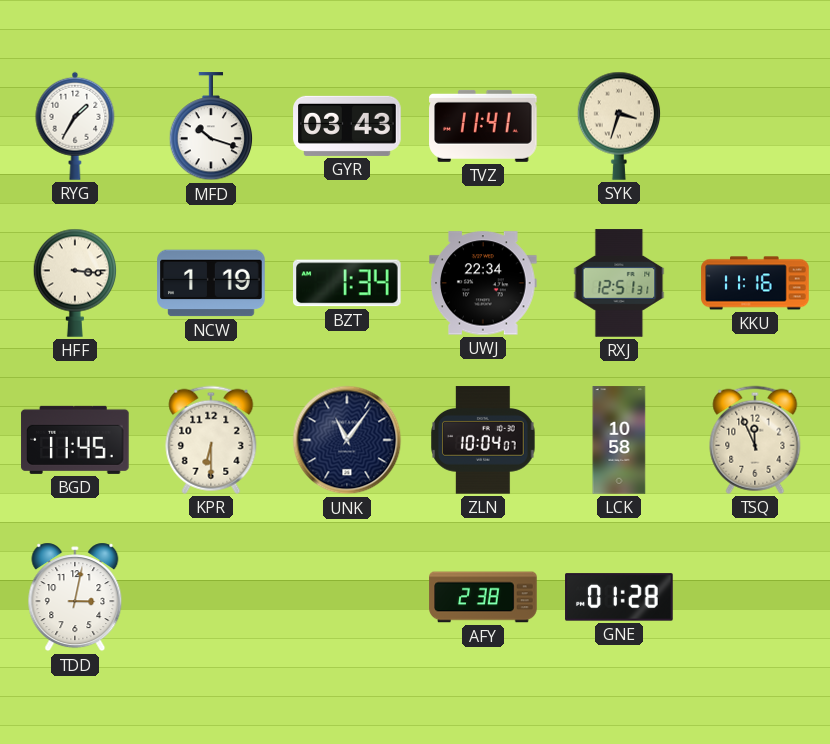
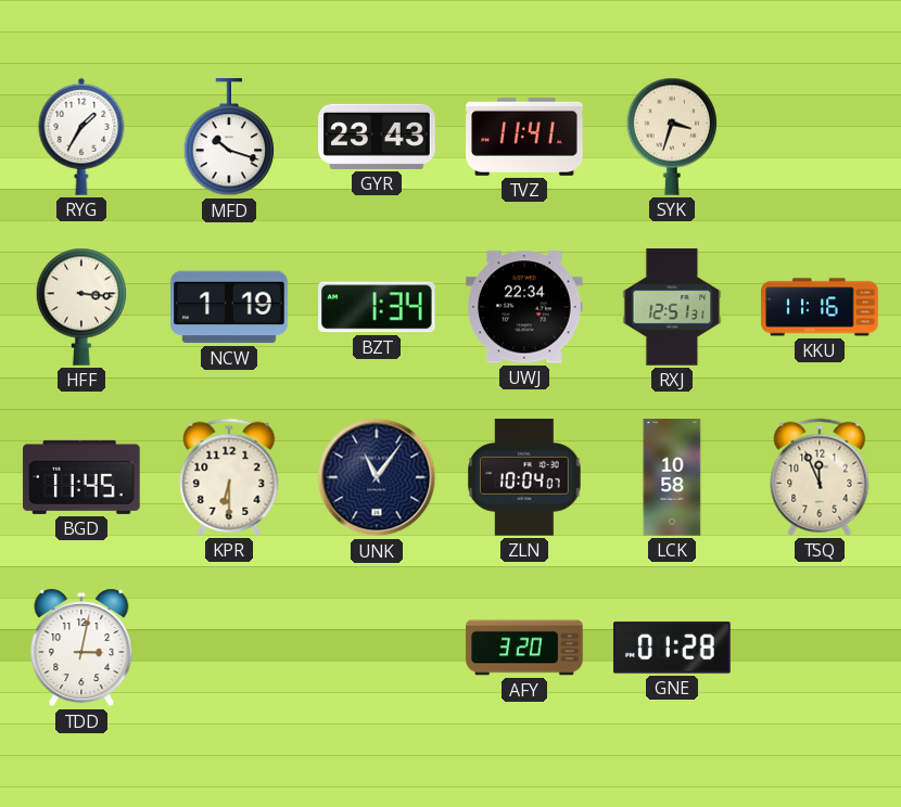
GYR: 03:43 -> 23:43 (377, 137)
AFY: 2:38 -> 3:20 (524, 648)
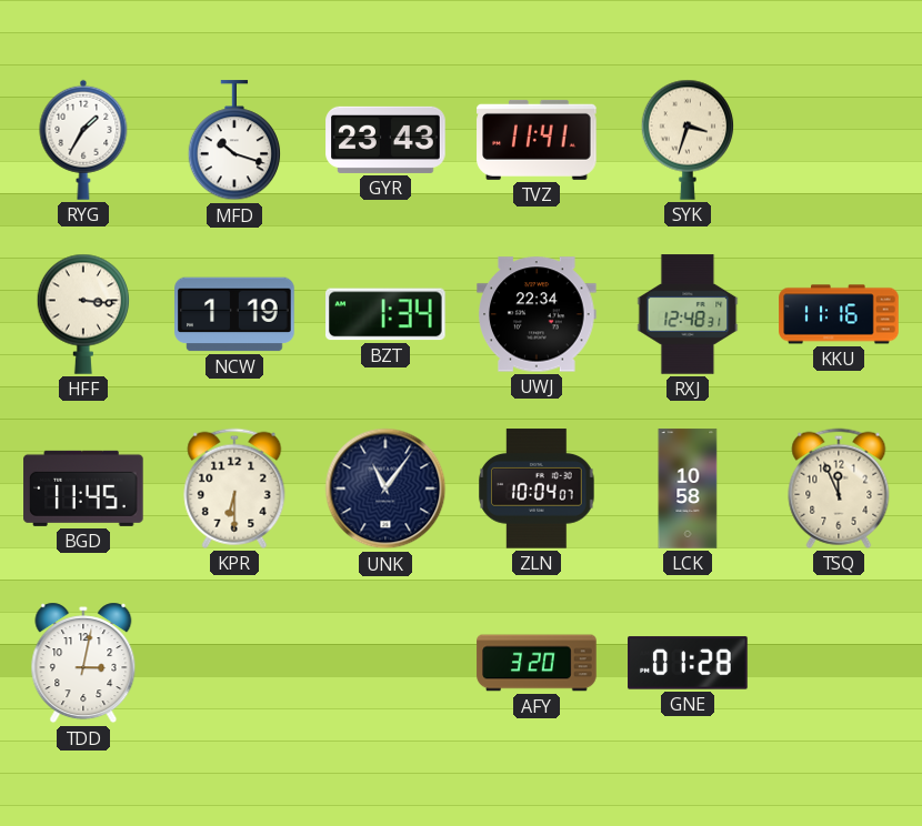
RXJ: 12:51 -> 12:48 (688, 314)
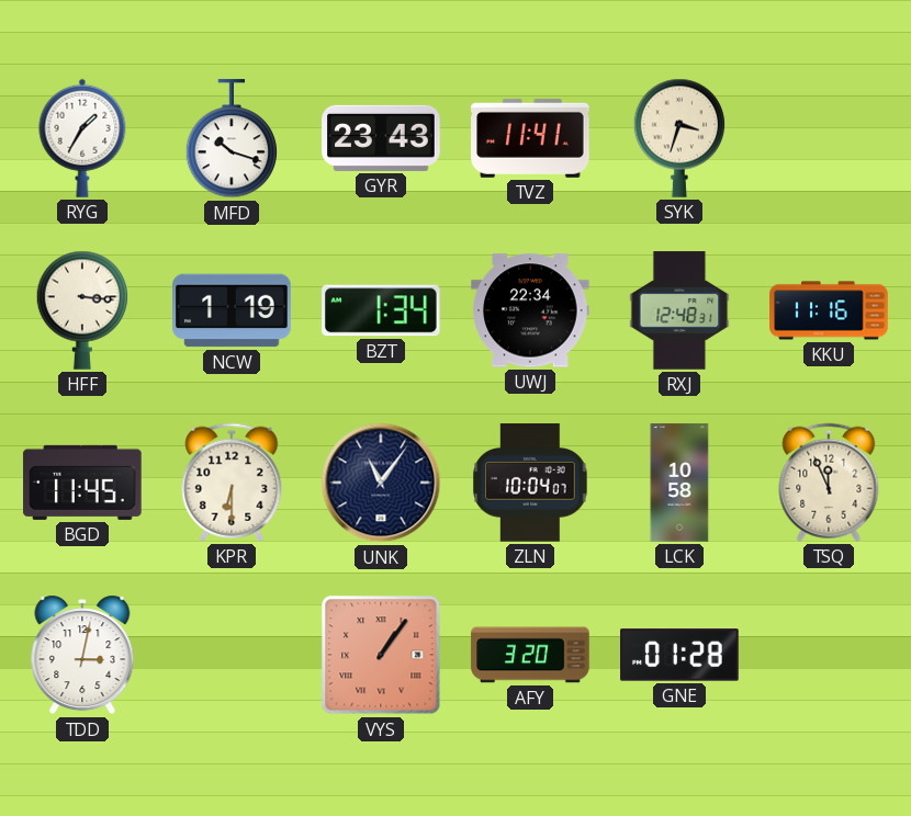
VYS: none -> 1:06 (381, 655)
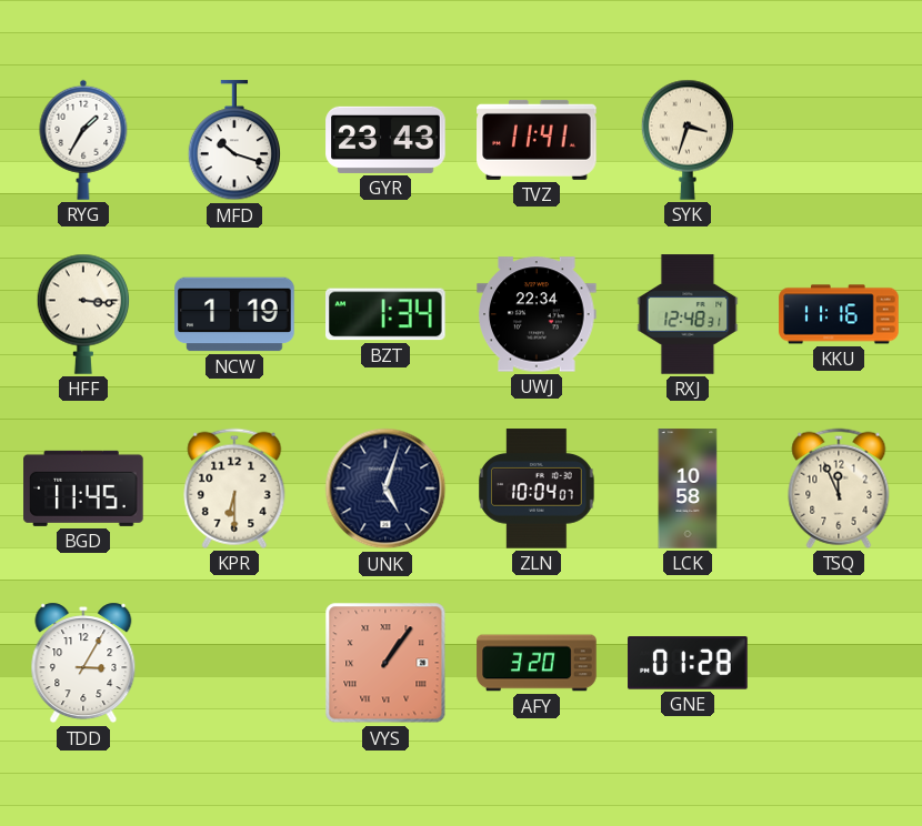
UNK: 11:06 -> 5:03 (385, 488)
TDD: 3:02 -> 3:05 (83, 663)
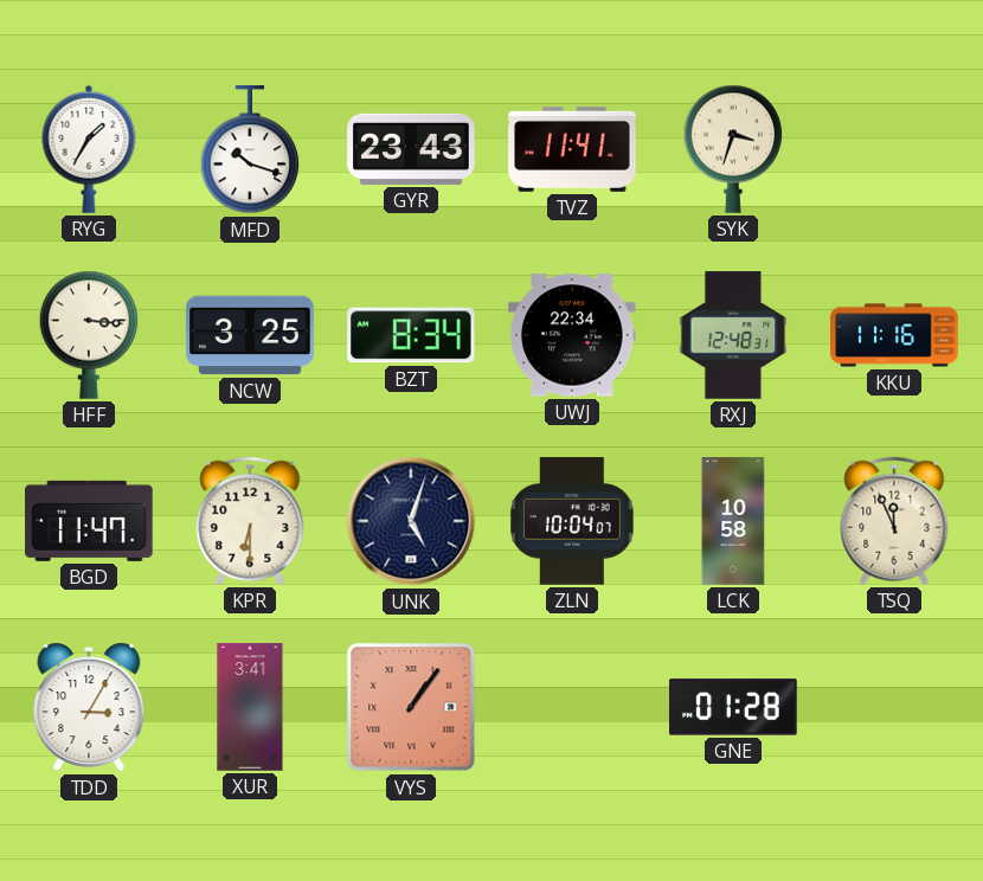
NCW: 1:19 -> 3:25 (250, 335)
BZT: 1:34 -> 8:34 (412, 335)
BGD: 11:45 -> 11:47 (89, 521)
XUR: none -> 3:41 (250, 707)
AFY: 3:20 -> none (537, 663)
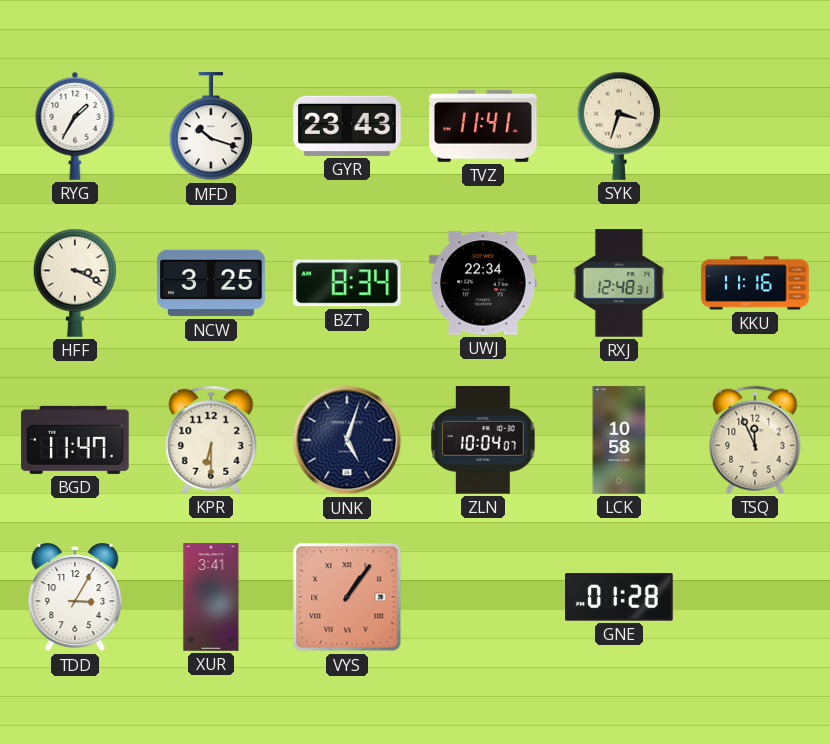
HFF: 3:16 -> 3:19 (75, 283)
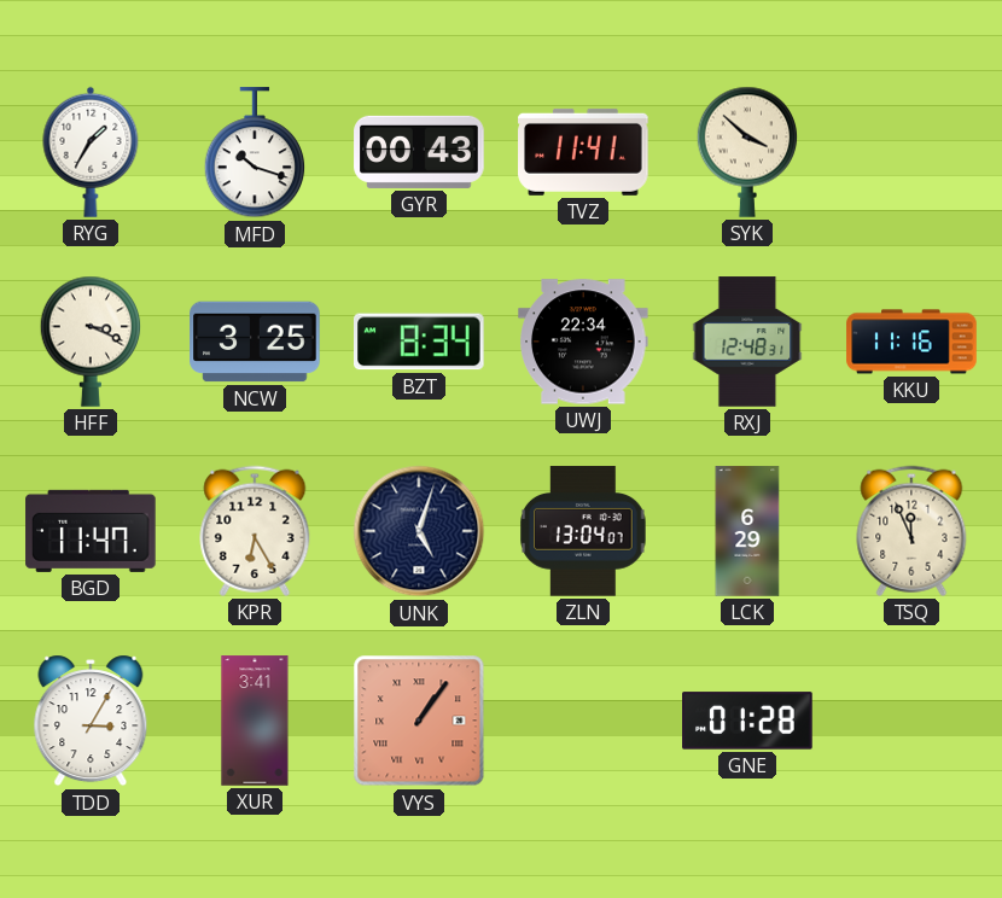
GYR: 23:43 -> 00:43 (419, 152)
SYK: 3:33 -> 3:52 (747, 152)
KPR: 6:30 -> 6:25 (255, 531)
ZLN: 10:04 -> 13:04 (583, 531)
LCK: 10:58 -> 6:29 (747, 531)
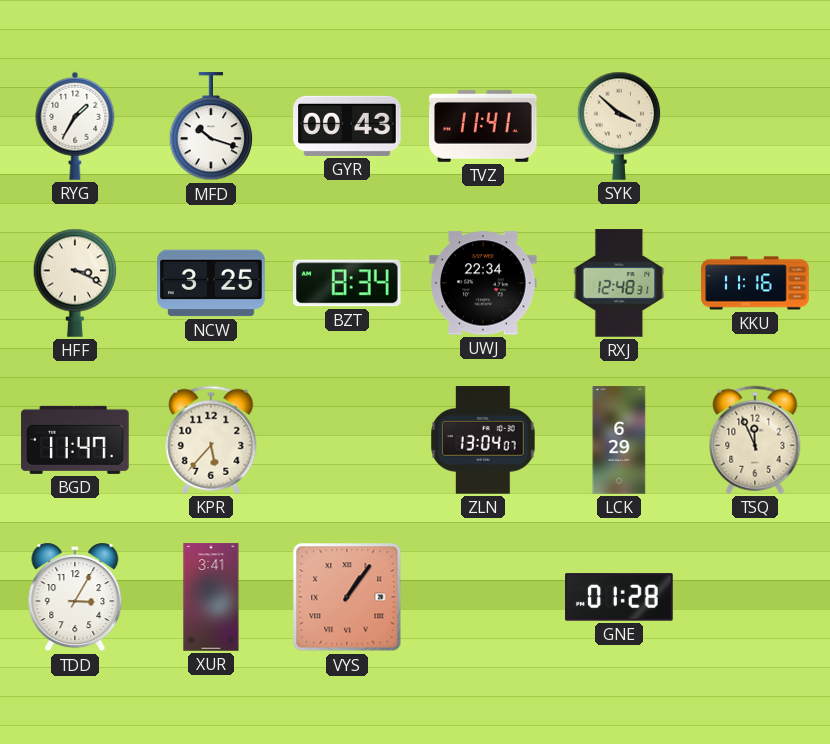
KPR: 6:25 -> 5:37 (211, 440)
UNK: 5:03 -> none (419, 531)
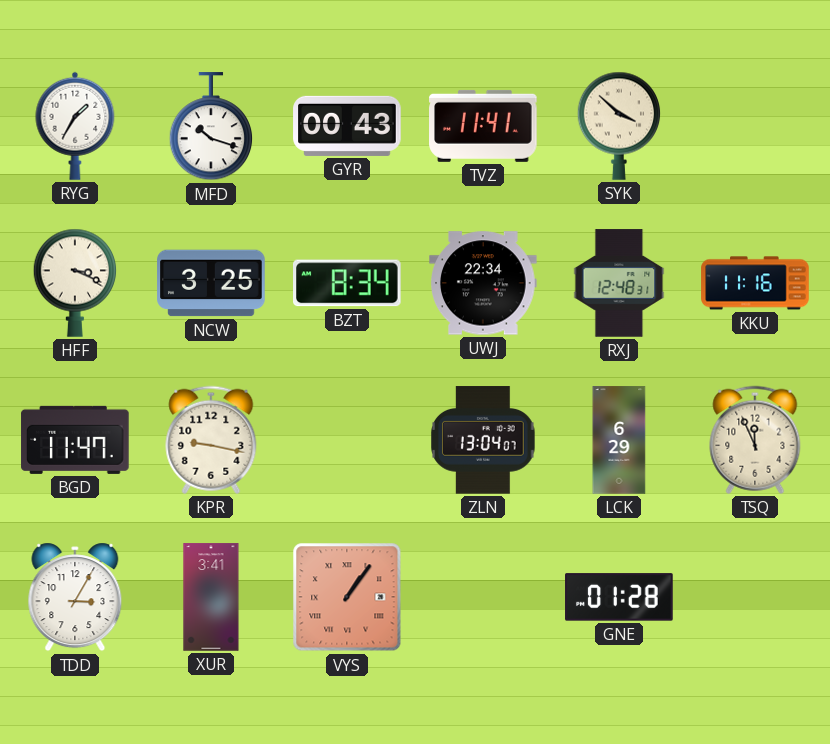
KPR: 5:37 -> 9:17 (211, 440)
